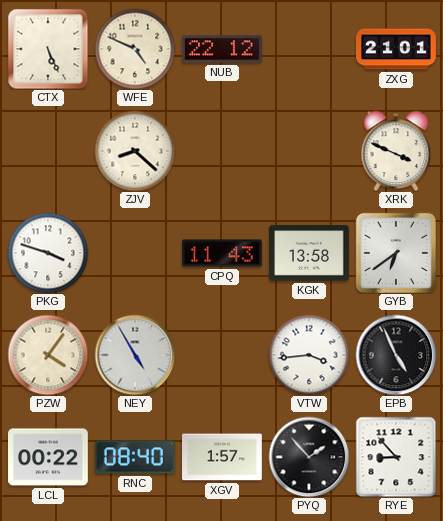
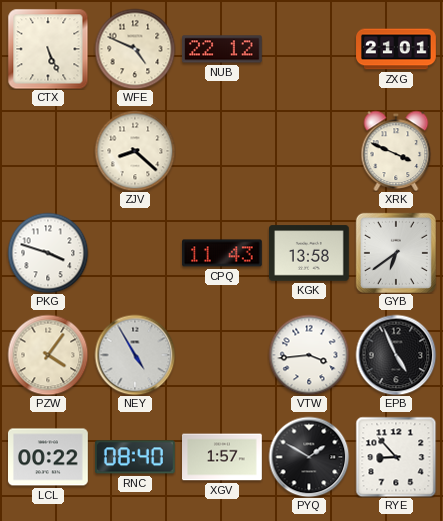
PYQ: 1:53 -> 1:50 (309, 457)
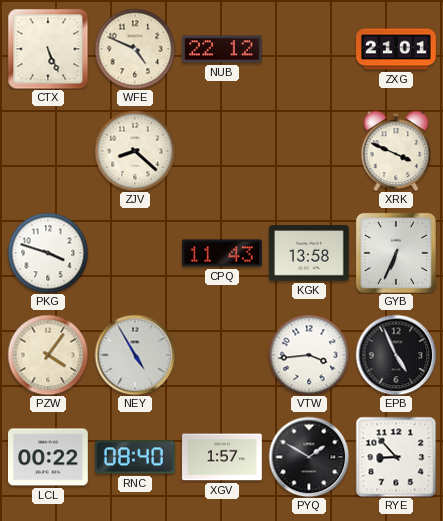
GYB: 6:39 -> 6:34 (396, 253)
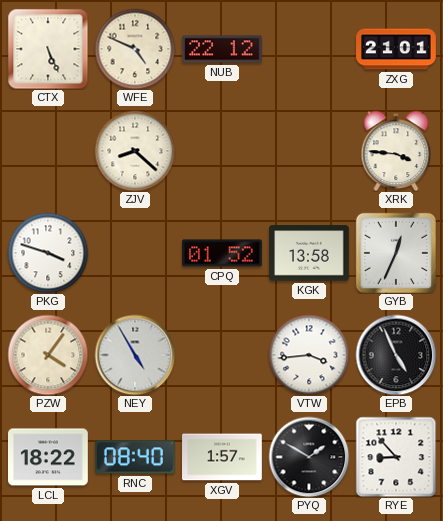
XRK: 3:49 -> 3:46 (396, 151)
CPQ: 11:43 -> 01:52 (223, 253)
GYB: 6:34 -> 12:34 (396, 253)
LCL: 00:22 -> 18:22 (49, 457)
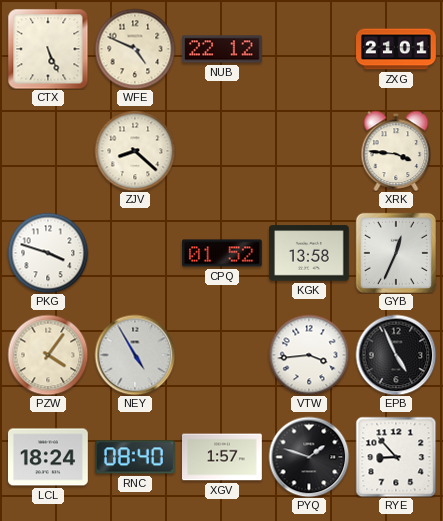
LCL: 18:22 -> 18:24 (49, 457)
PYQ: 1:50 -> 1:48 (309, 457)
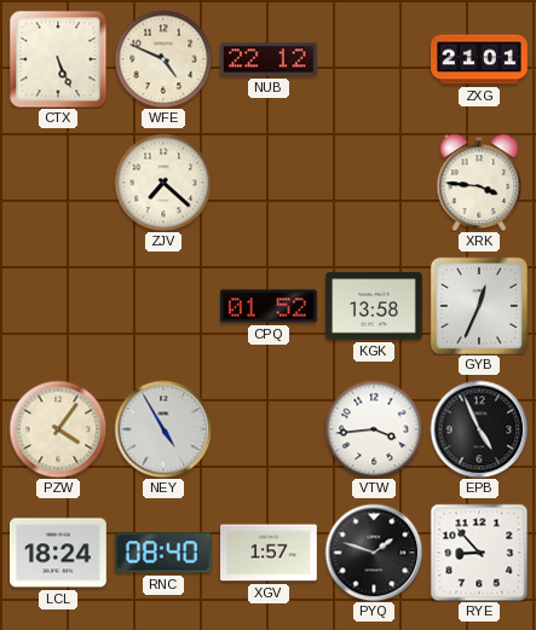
ZJV: 8:22 -> 7:22 (163, 183)
PKG: 3:48 -> none (48, 253)
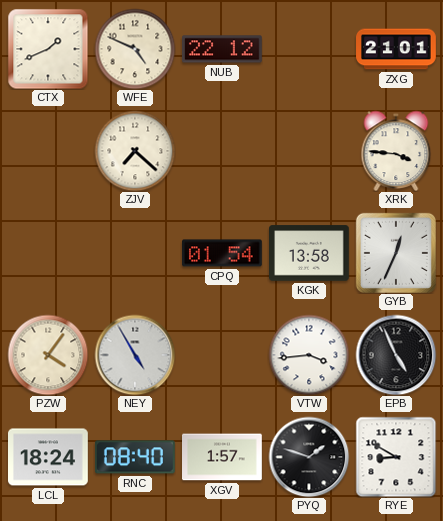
CTX: 5:26 -> 1:41 (48, 49)
CPQ: 01:52 -> 01:54 (223, 253)
RYE: 8:53 -> 8:50 (396, 457)
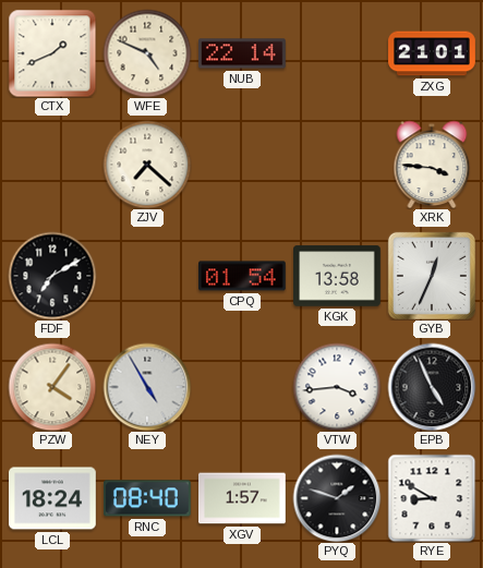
NUB: 22:12 -> 22:14 (243, 53)
FDF: none -> 7:10 (52, 276)
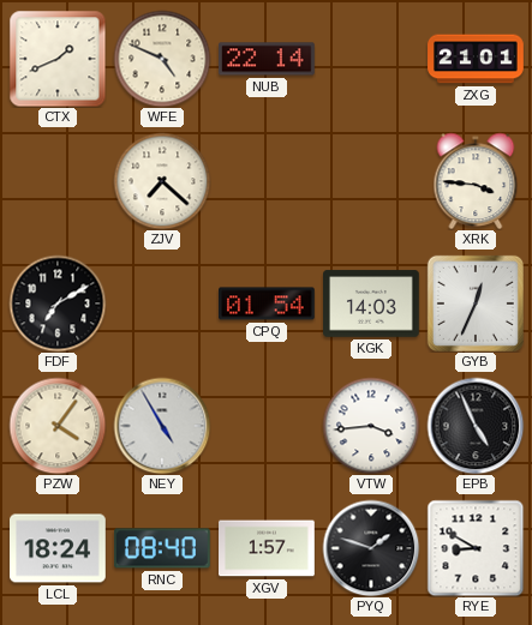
KGK: 13:58 -> 14:03 (372, 304)
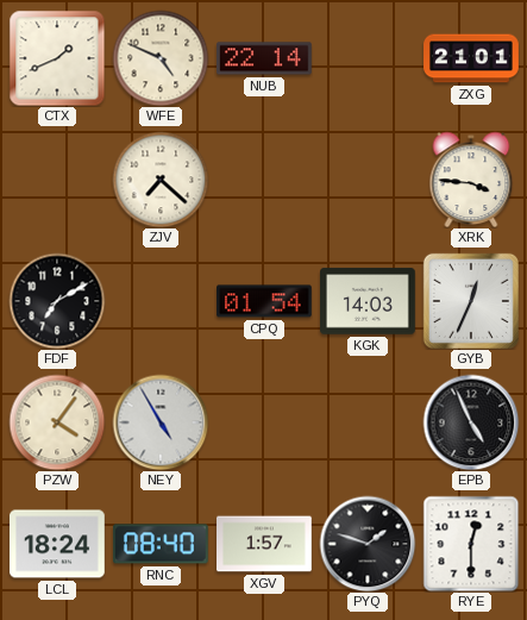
VTW: 3:44 -> none (371, 426)
RYE: 8:50 -> 12:30 (471, 544)
